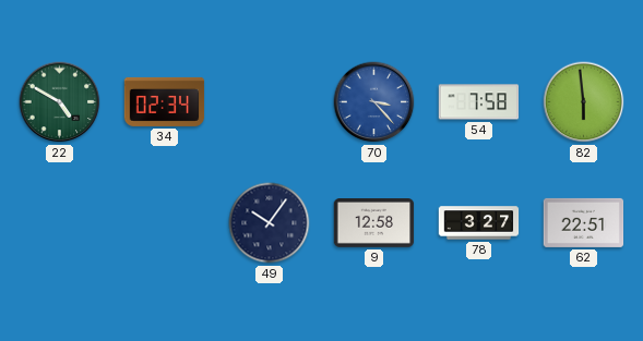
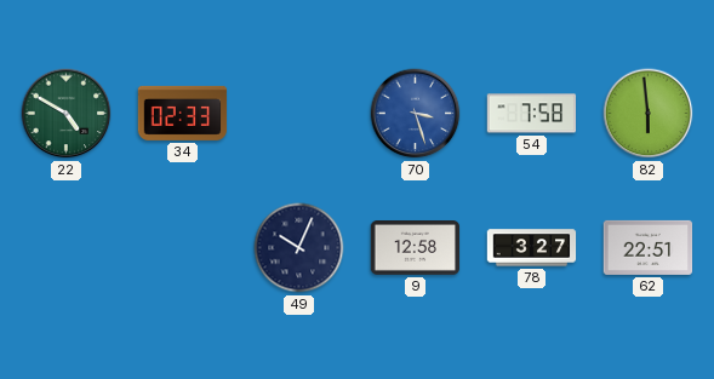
34: 02:34 -> 02:33 (183, 113)
70: 3:23 -> 3:27 (416, 114)
49: 10:06 -> 10:04 (299, 248)
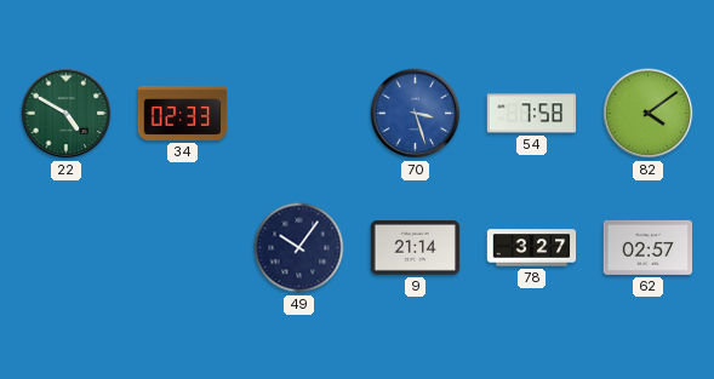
82: 5:59 -> 4:09 (649, 114)
49: 10:04 -> 10:06 (299, 248)
9: 12:58 -> 21:14 (416, 248)
62: 22:51 -> 02:57 (649, 247)
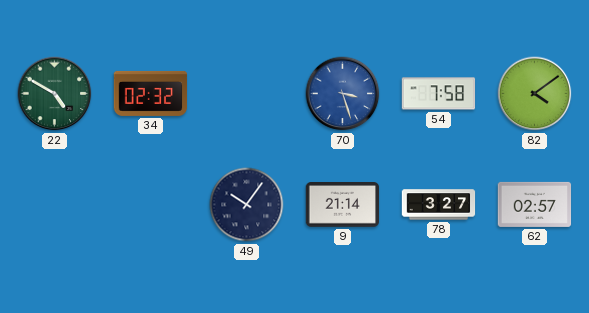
34: 02:33 -> 02:32 (151, 93)
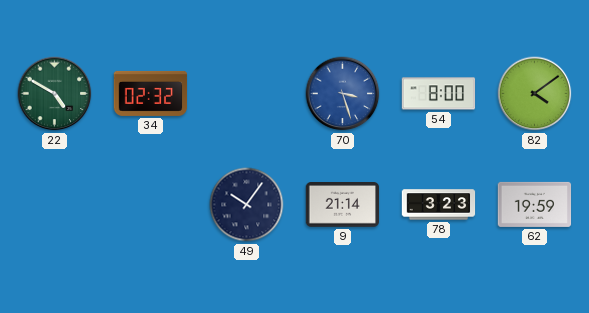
54: 7:58 -> 8:00 (439, 94)
78: 3:27 -> 3:23 (439, 205)
62: 02:57 -> 19:59 (535, 204)
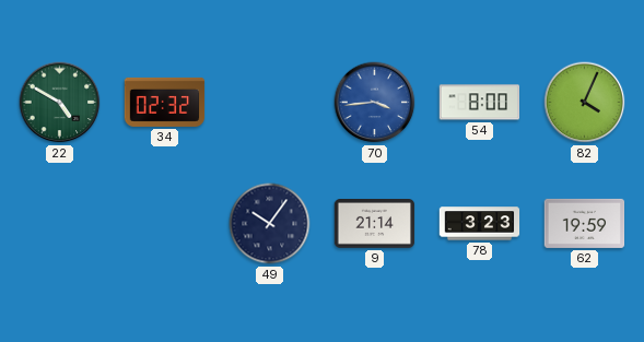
70: 3:27 -> 3:44 (375, 103)
82: 4:09 -> 4:04 (585, 103)
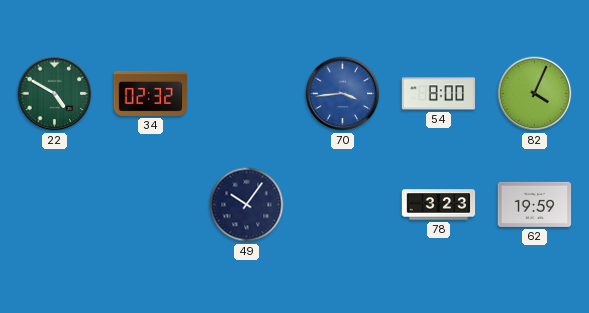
9: 21:14 -> none (375, 224)
